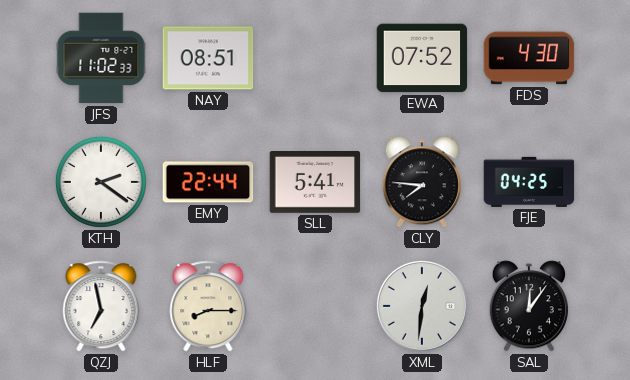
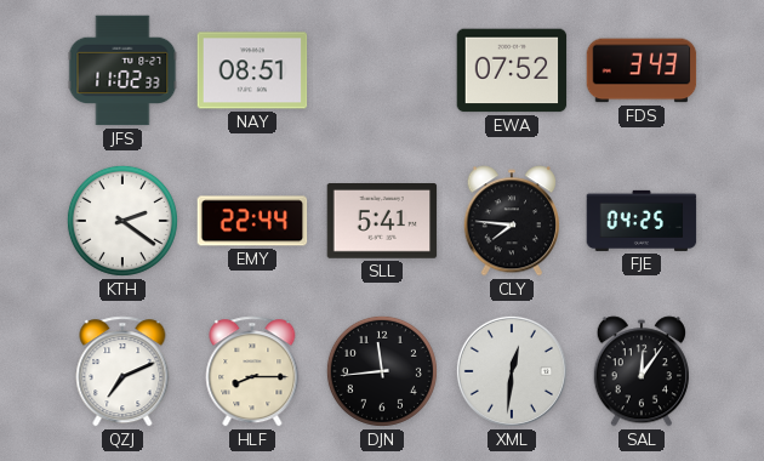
FDS: 4:30 -> 3:43 (642, 70)
QZJ: 6:58 -> 7:11 (122, 371)
DJN: none -> 11:44 (382, 371)
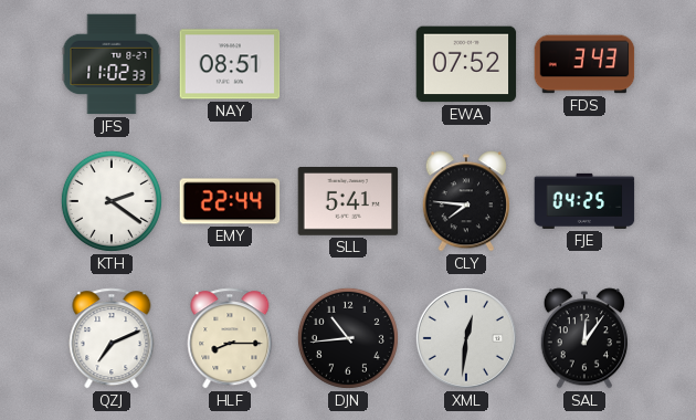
DJN: 11:44 -> 10:44 (348, 338)
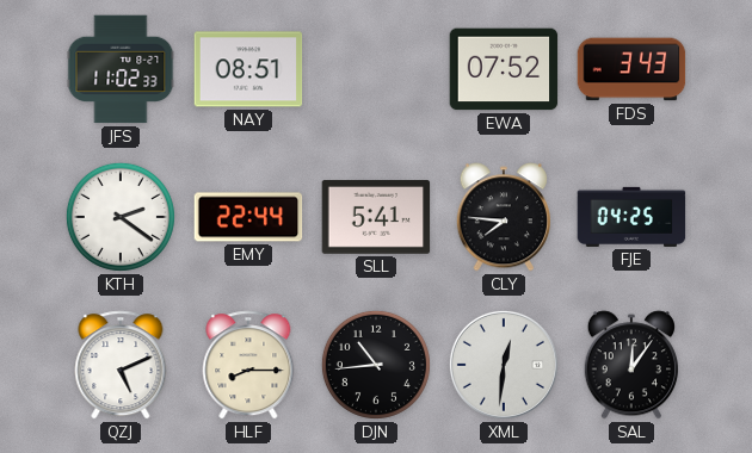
QZJ: 7:11 -> 5:11 (121, 365)
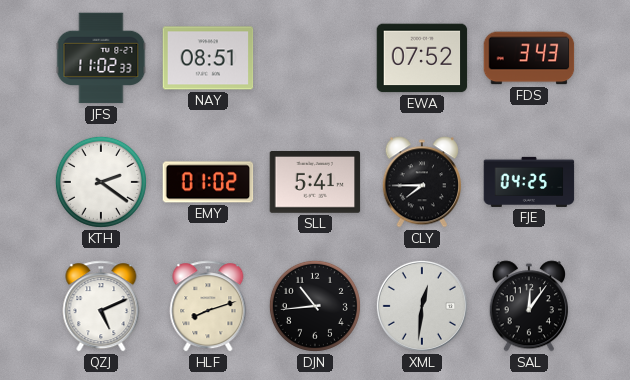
EMY: 22:44 -> 01:02 (208, 182)
CLY: 7:46 -> 7:45 (421, 182)
HLF: 8:15 -> 8:12 (208, 306)
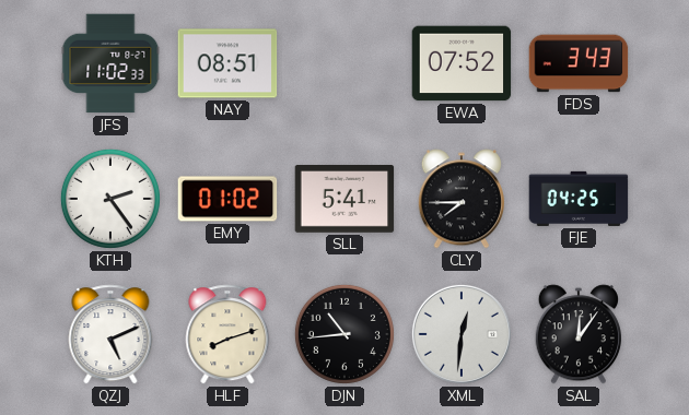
KTH: 2:21 -> 2:24 (110, 199)
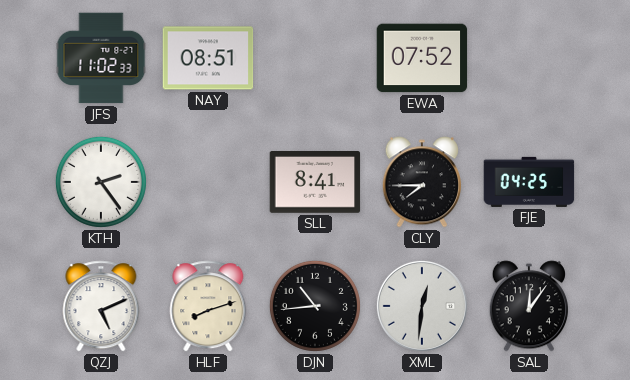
FDS: 3:43 -> none (579, 63)
EMY: 01:02 -> none (227, 199)
SLL: 5:41 -> 8:41 (315, 183)
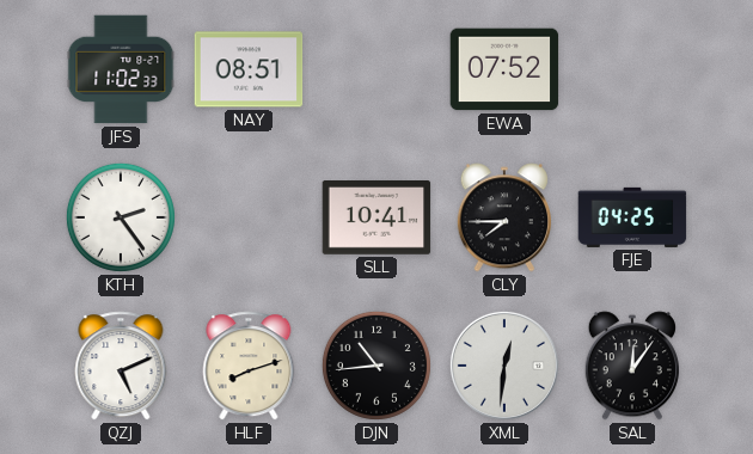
SLL: 8:41 -> 10:41 (376, 219)
